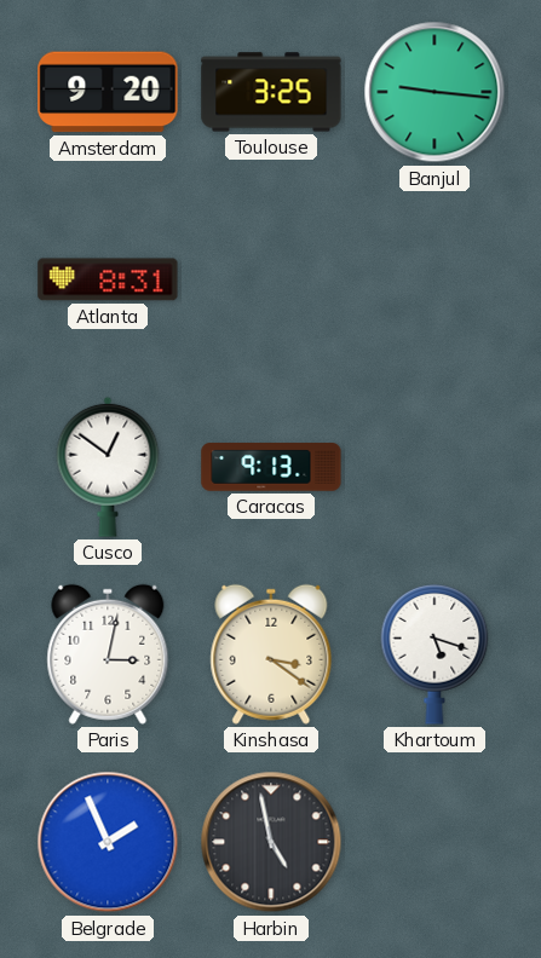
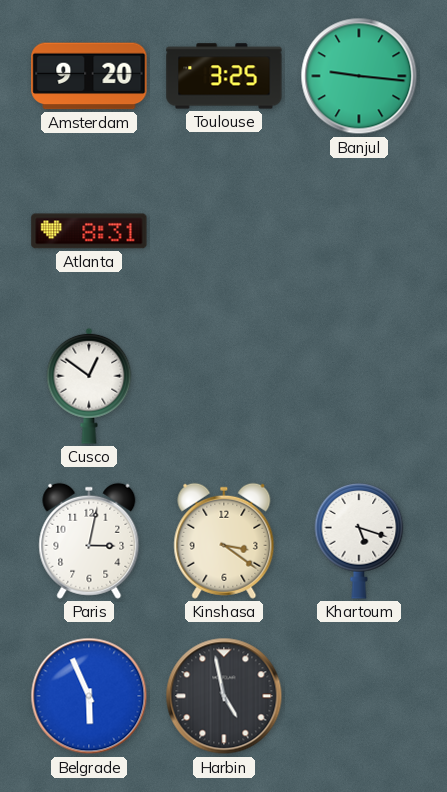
Caracas: 9:13 -> none (271, 467)
Belgrade: 1:56 -> 5:56 (89, 696)
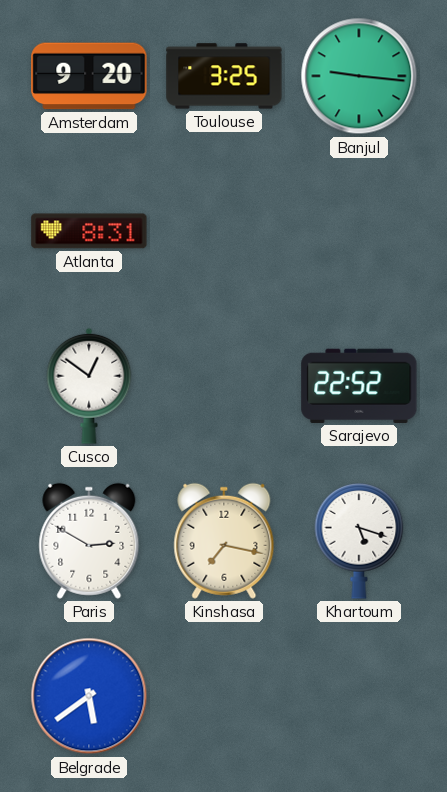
Sarajevo: none -> 22:52 (359, 386)
Paris: 3:02 -> 2:50 (89, 541)
Kinshasa: 3:21 -> 7:17 (224, 541)
Belgrade: 5:56 -> 5:39 (89, 696)
Harbin: 4:58 -> none (224, 696)
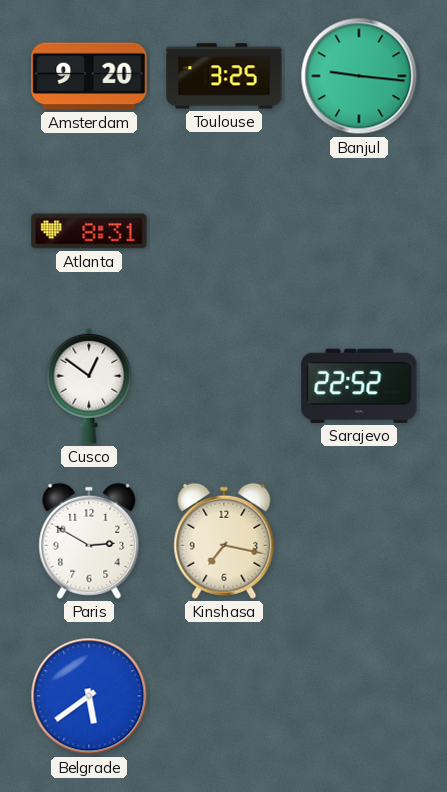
Khartoum: 5:18 -> none (359, 542)
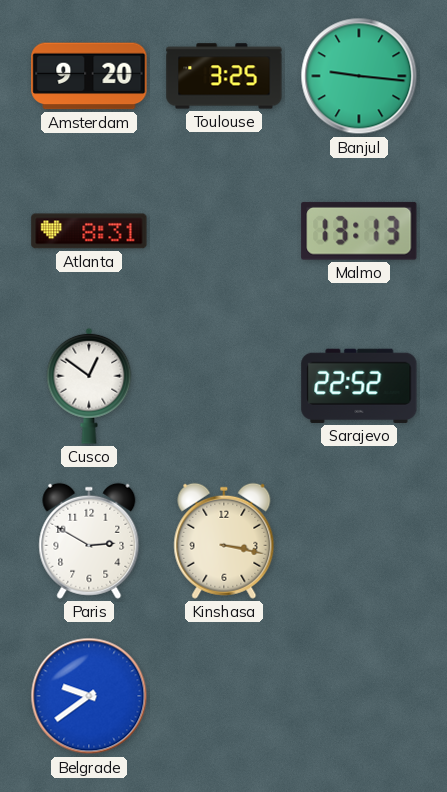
Malmo: none -> 13:13 (359, 231)
Kinshasa: 7:17 -> 3:17 (224, 541)
Belgrade: 5:39 -> 9:39 (89, 696)
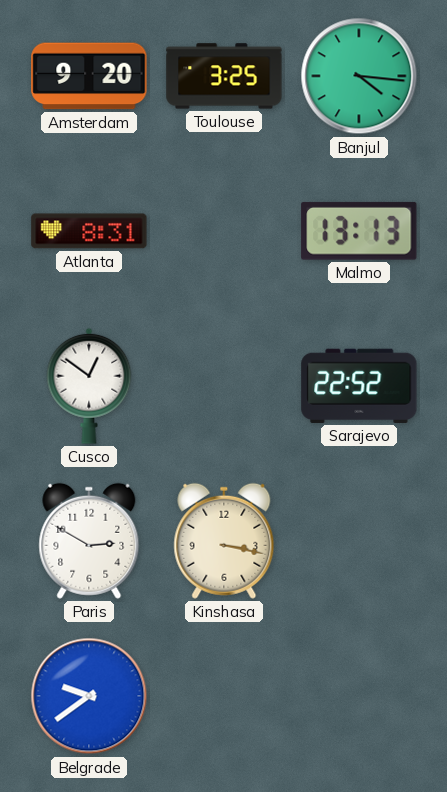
Banjul: 9:16 -> 4:16 (359, 76)
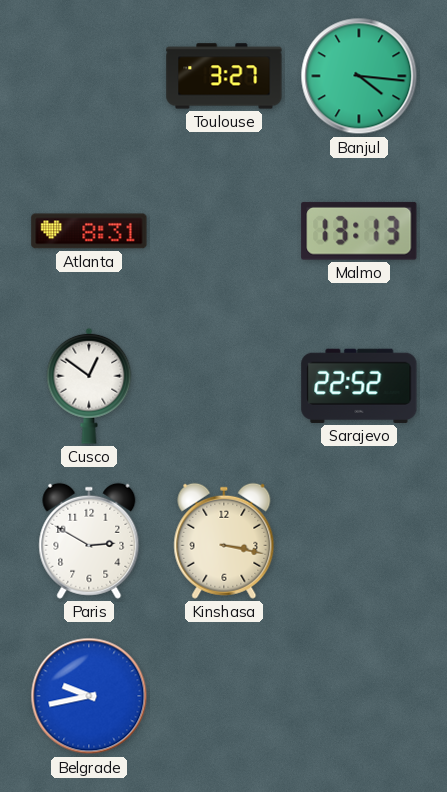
Amsterdam: 9:20 -> none (89, 76)
Toulouse: 3:25 -> 3:27 (224, 76)
Belgrade: 9:39 -> 9:43 (89, 696)
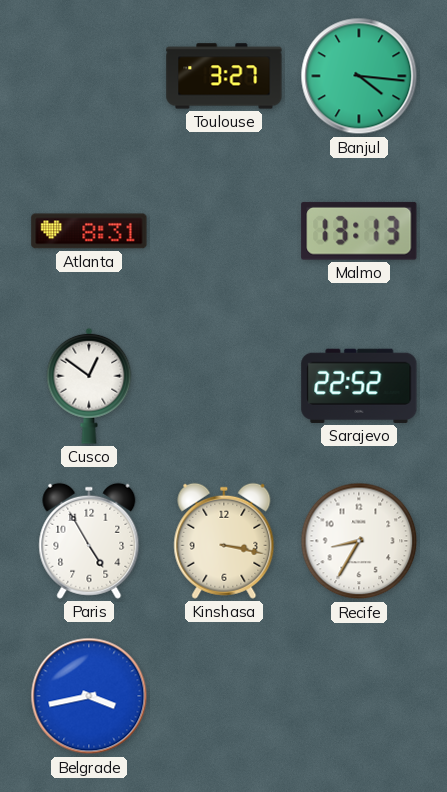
Paris: 2:50 -> 4:55 (89, 541)
Recife: none -> 8:35 (359, 541)
Belgrade: 9:43 -> 3:43 (89, 696)
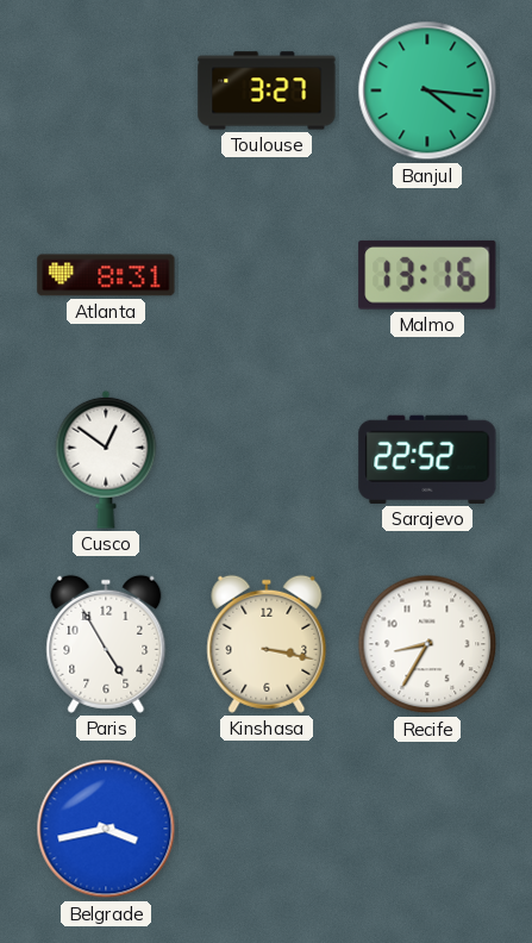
Malmo: 13:13 -> 13:16 (427, 275)
